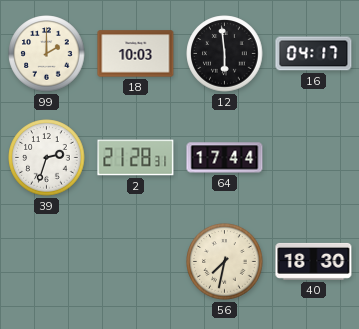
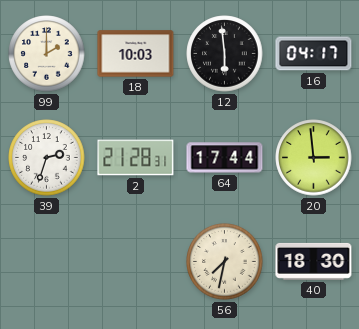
20: none -> 2:59 (314, 158)
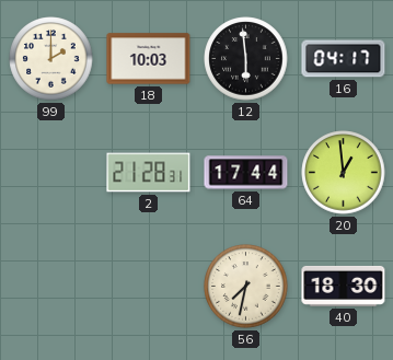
39: 2:33 -> none (47, 158)
20: 2:59 -> 12:59 (344, 173)
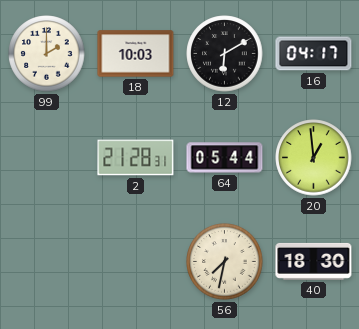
12: 5:59 -> 6:10 (225, 54)
64: 17:44 -> 05:44 (225, 158)
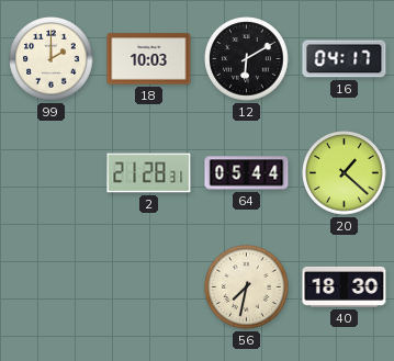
20: 12:59 -> 1:22 (345, 173)
